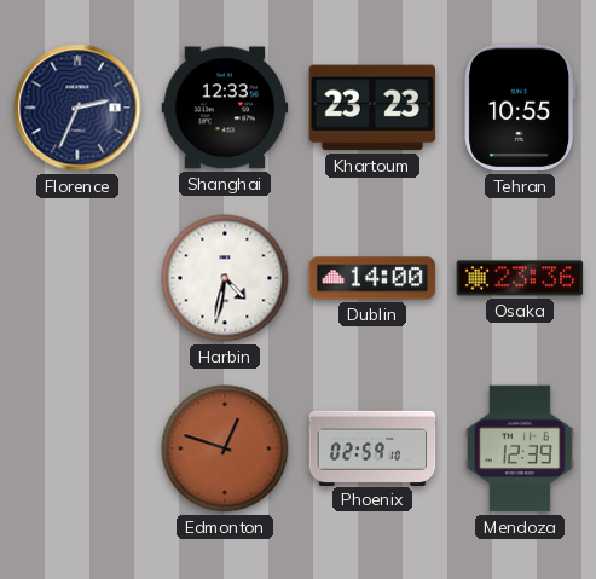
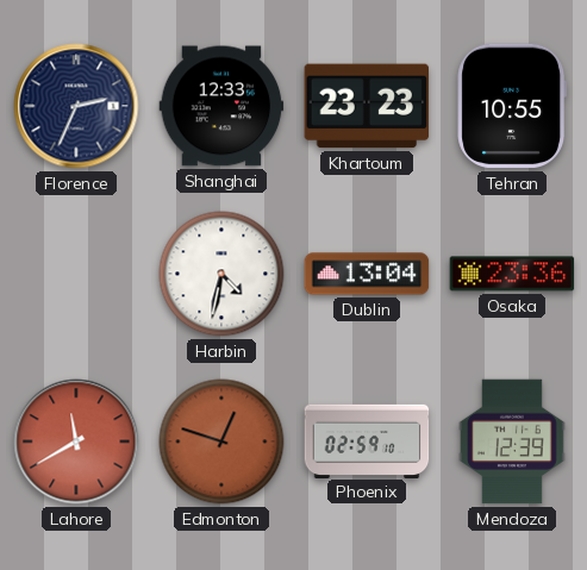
Dublin: 14:00 -> 13:04 (367, 274)
Lahore: none -> 11:40 (76, 441)
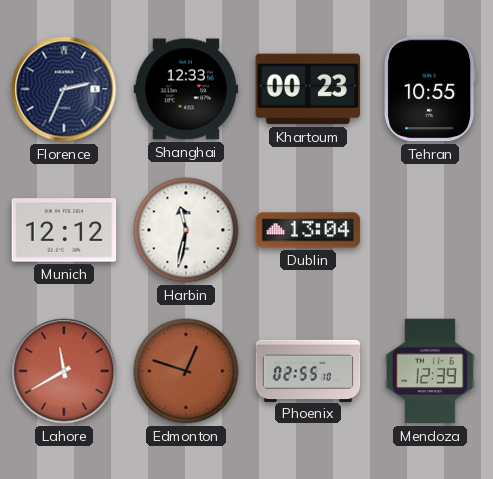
Khartoum: 23:23 -> 00:23 (308, 89)
Munich: none -> 12:12 (64, 230)
Harbin: 4:32 -> 11:32 (186, 230)
Osaka: 23:36 -> none (512, 274)
Phoenix: 02:59 -> 02:55 (308, 370)
